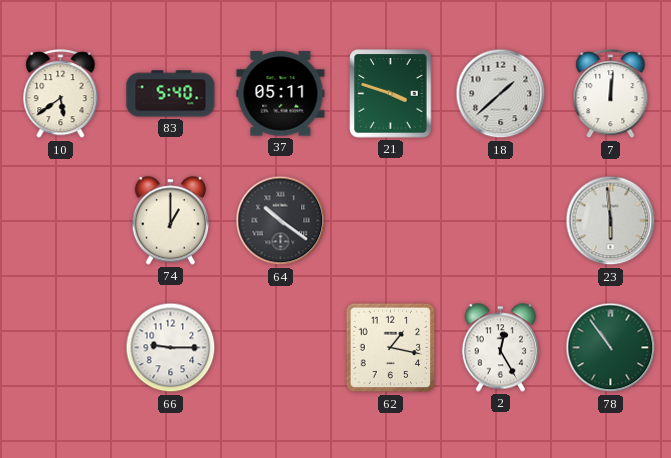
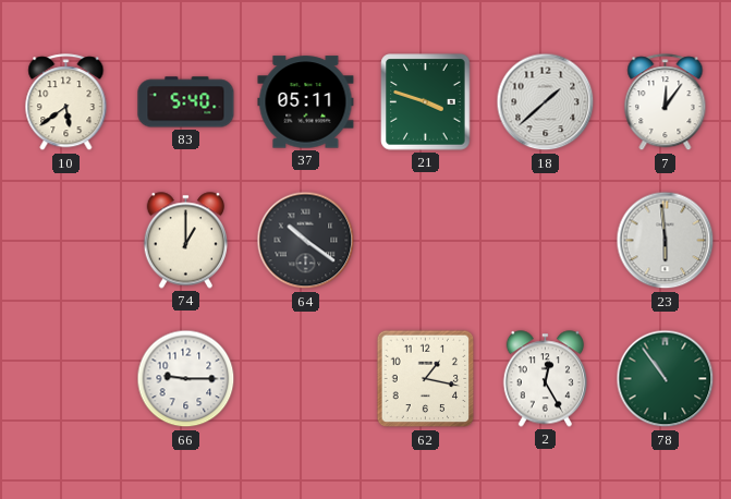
7: 12:01 -> 12:06 (666, 102)
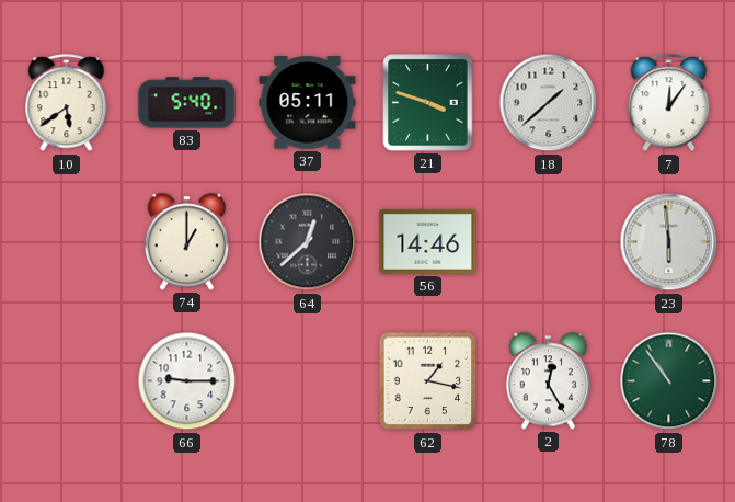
64: 10:21 -> 12:38 (308, 242)
56: none -> 14:46 (428, 242)
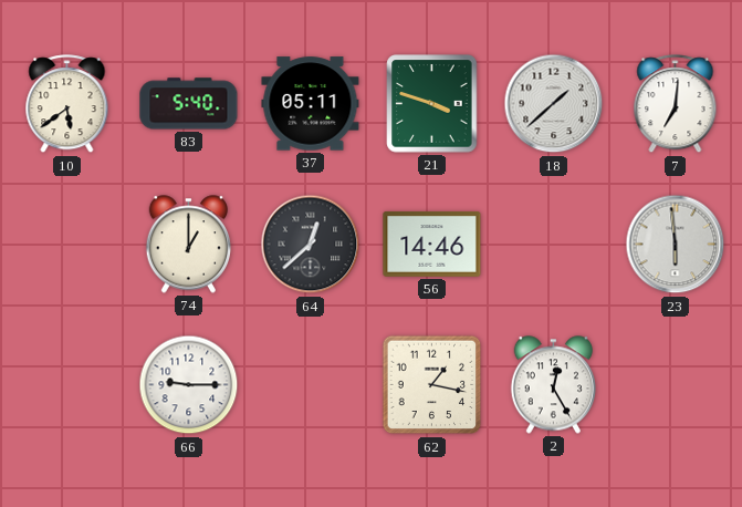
7: 12:06 -> 7:01 (676, 104)
78: 10:54 -> none (669, 381)
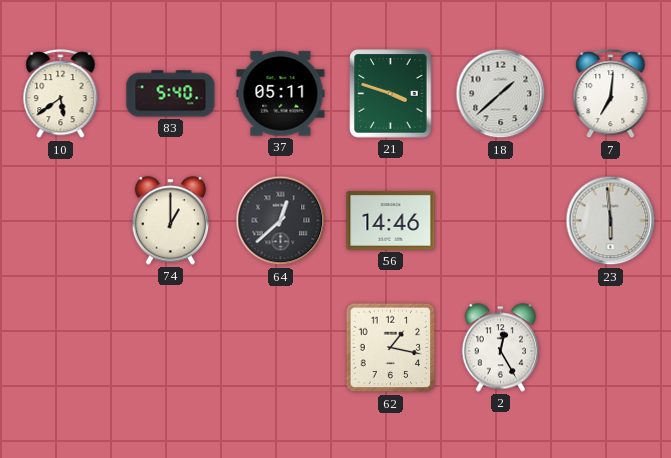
66: 9:15 -> none (189, 385)
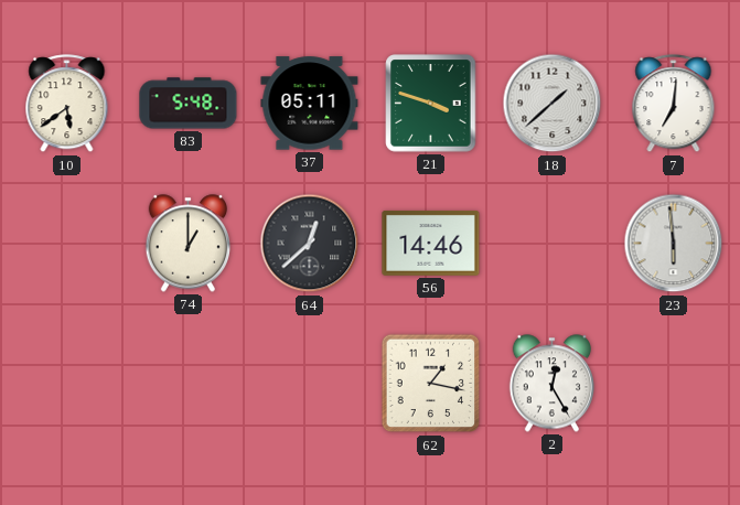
83: 5:40 -> 5:48 (189, 104)
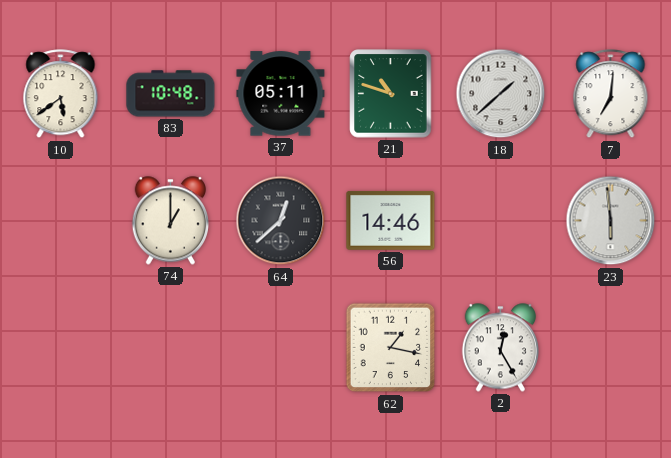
83: 5:48 -> 10:48 (171, 94)
21: 3:48 -> 10:48 (391, 94)
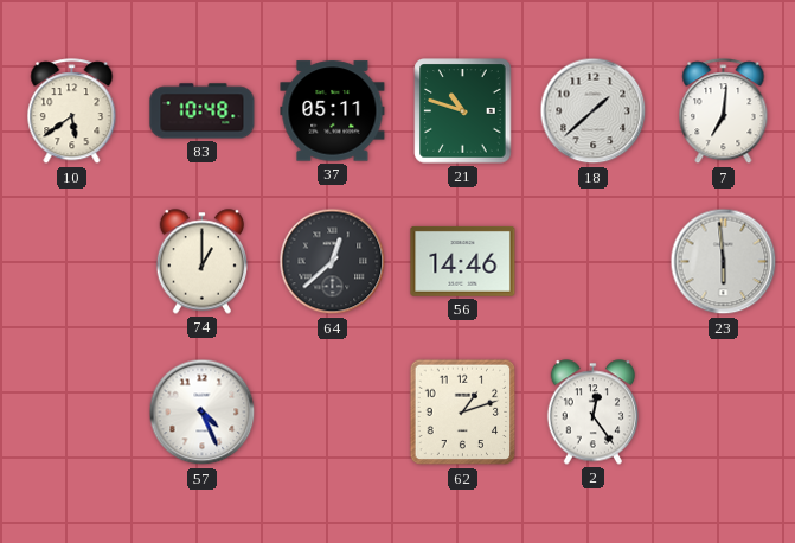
57: none -> 4:26 (203, 413)
62: 1:17 -> 1:12 (463, 413)
2: 12:25 -> 12:24 (592, 413)
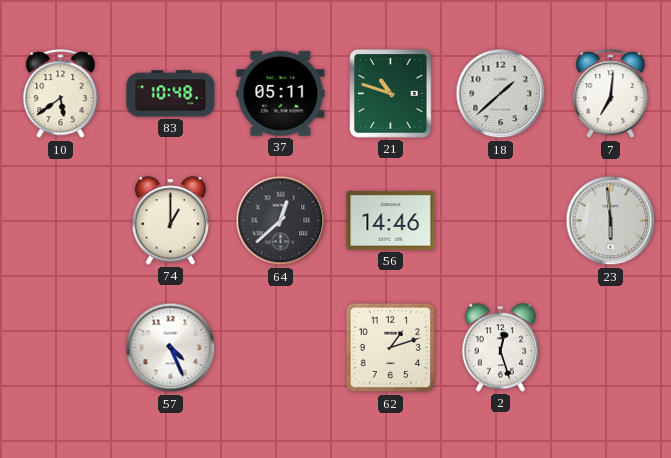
2: 12:24 -> 12:27 (500, 348)
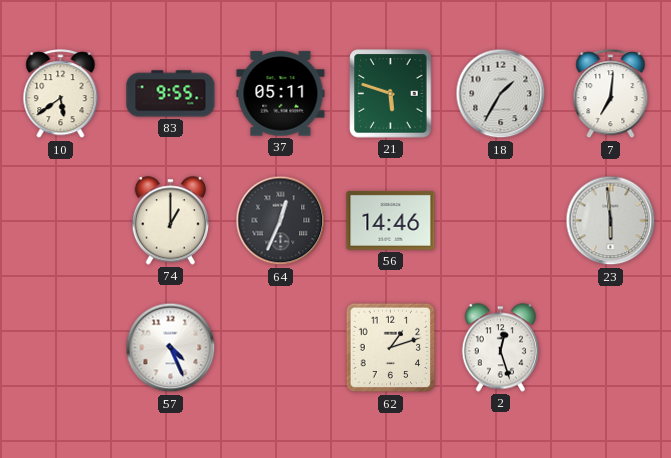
83: 10:48 -> 9:55 (171, 94)
21: 10:48 -> 5:48 (391, 94)
18: 1:38 -> 1:35 (501, 94)
64: 12:38 -> 12:34 (281, 221)
